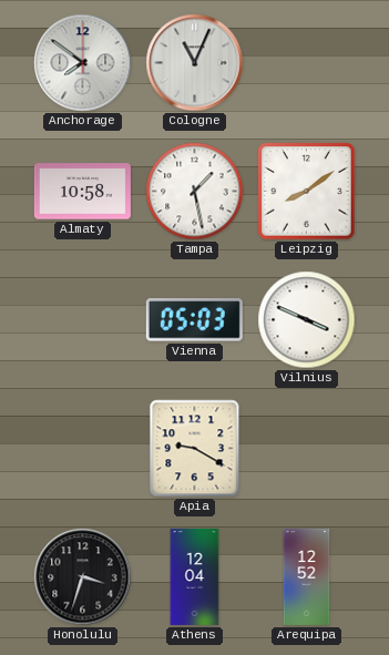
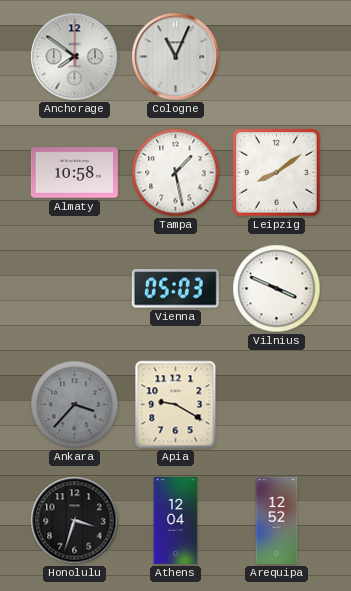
Ankara: none -> 3:37 (75, 405)
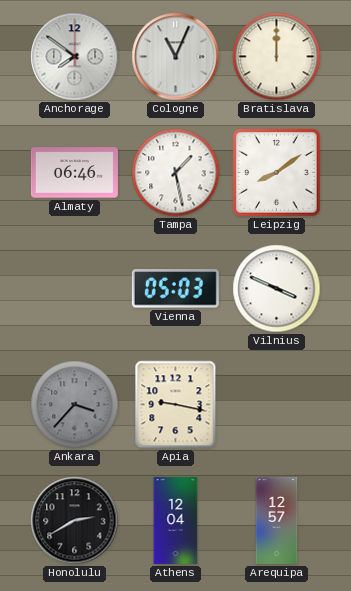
Bratislava: none -> 12:00 (277, 57)
Almaty: 10:58 -> 06:46 (74, 173)
Apia: 9:20 -> 9:17 (176, 405)
Honolulu: 3:33 -> 2:40 (75, 521)
Arequipa: 12:52 -> 12:57 (277, 520)
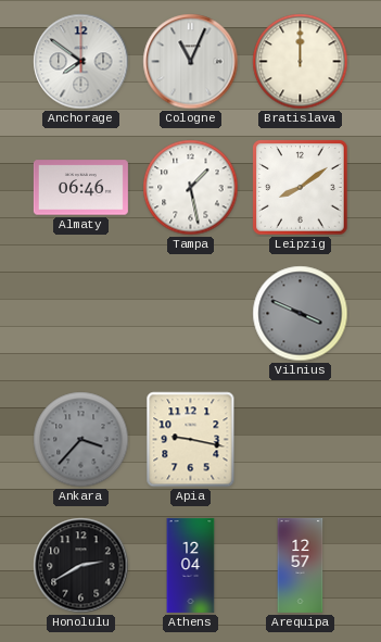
Vienna: 05:03 -> none (175, 289)
Vilnius dial: white -> grey (301, 314)
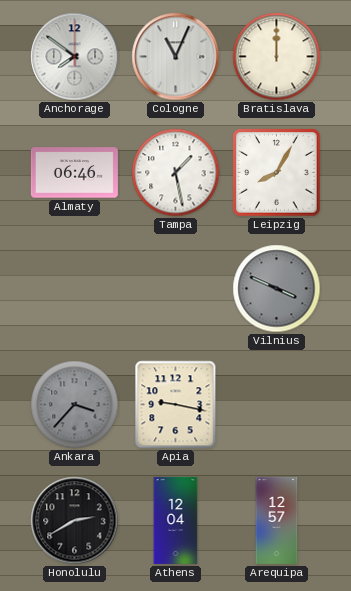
Leipzig: 8:09 -> 8:05 (277, 173)
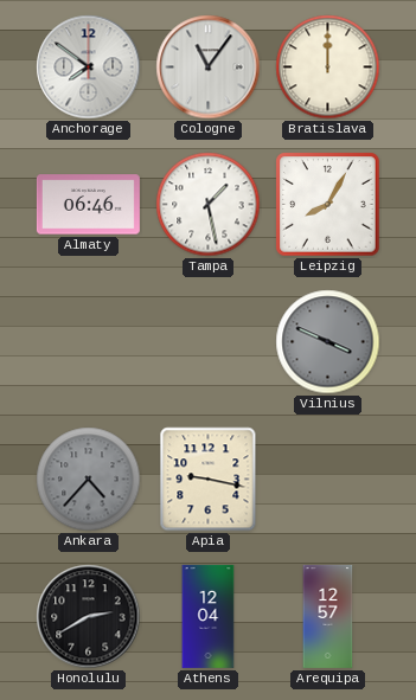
Cologne: 11:04 -> 11:06 (209, 68)
Ankara: 3:37 -> 4:37 (89, 480)
